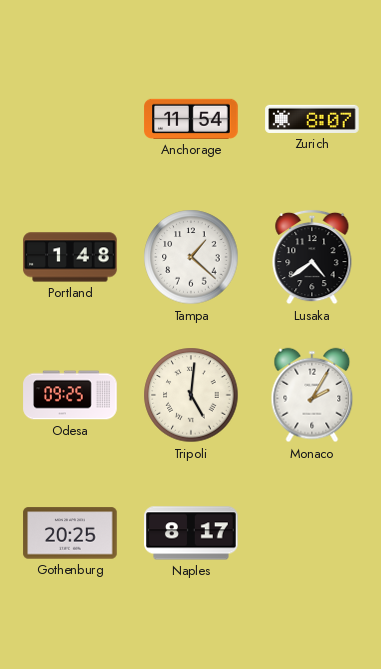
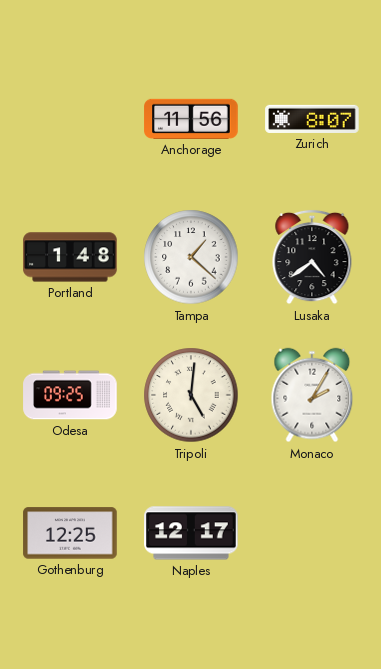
Anchorage: 11:54 -> 11:56 (191, 119)
Gothenburg: 20:25 -> 12:25 (70, 533)
Naples: 8:17 -> 12:17 (191, 533)
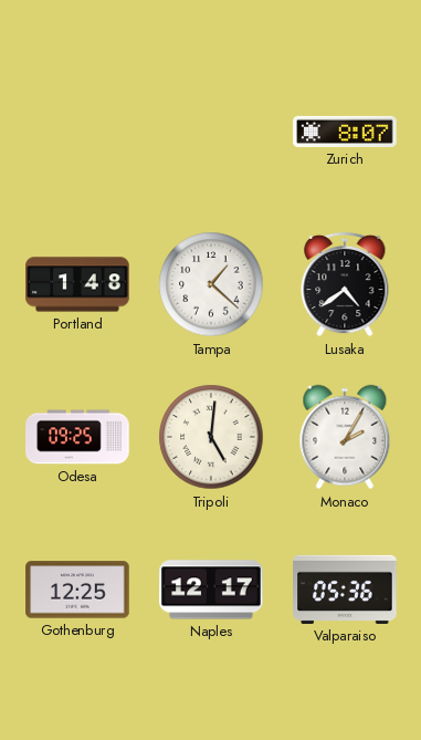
Anchorage: 11:56 -> none (191, 119)
Valparaiso: none -> 05:36 (345, 590)
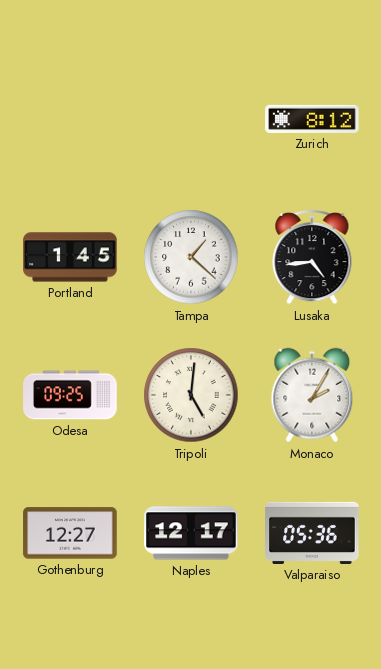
Zurich: 8:07 -> 8:12 (312, 119)
Portland: 1:48 -> 1:45 (70, 257)
Lusaka: 4:39 -> 4:44 (312, 257)
Gothenburg: 12:25 -> 12:27 (70, 533)
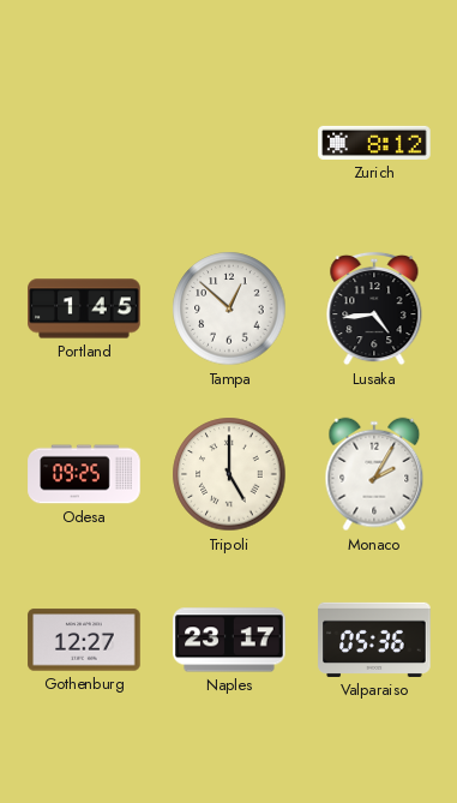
Tampa: 1:22 -> 12:52 (229, 308)
Tripoli: 5:01 -> 5:00 (229, 474)
Naples: 12:17 -> 23:17 (229, 640)
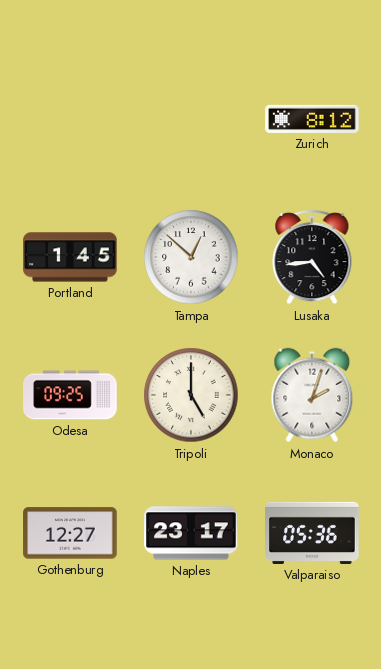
Monaco: 2:05 -> 2:03 (312, 395)
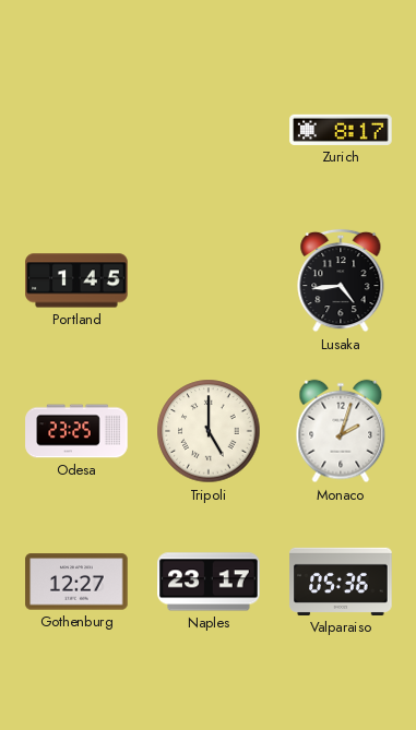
Zurich: 8:12 -> 8:17 (341, 130)
Tampa: 12:52 -> none (191, 257)
Odesa: 09:25 -> 23:25 (76, 431)
